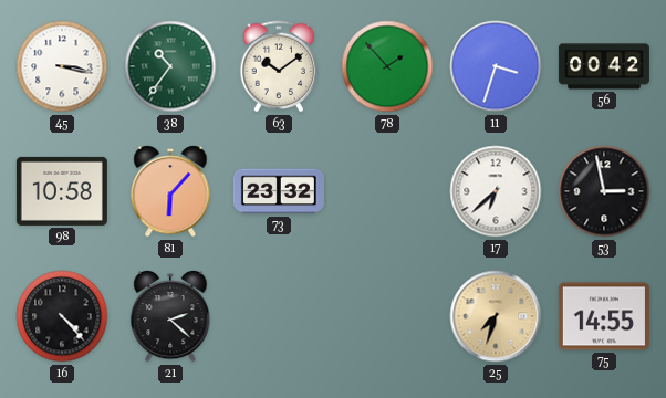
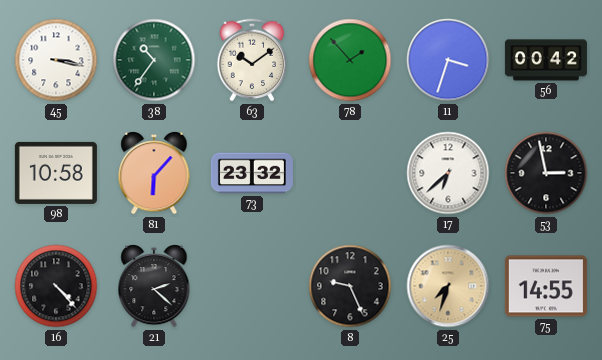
8: none -> 9:26 (350, 286)
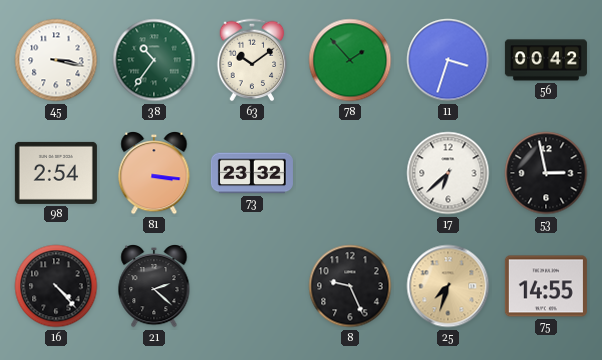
98: 10:58 -> 2:54 (56, 173)
81: 6:07 -> 3:16 (154, 174)
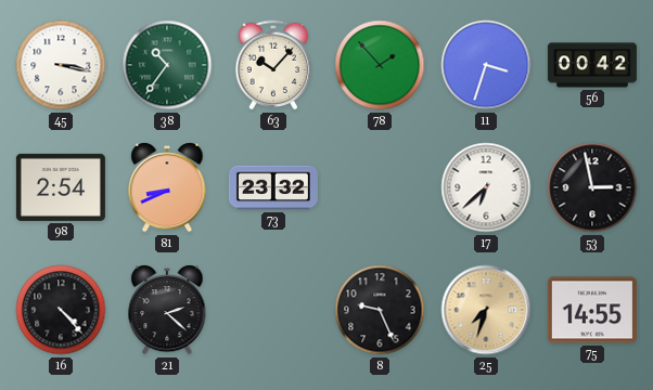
63: 10:09 -> 10:07 (273, 65)
81: 3:16 -> 8:41 (167, 188)
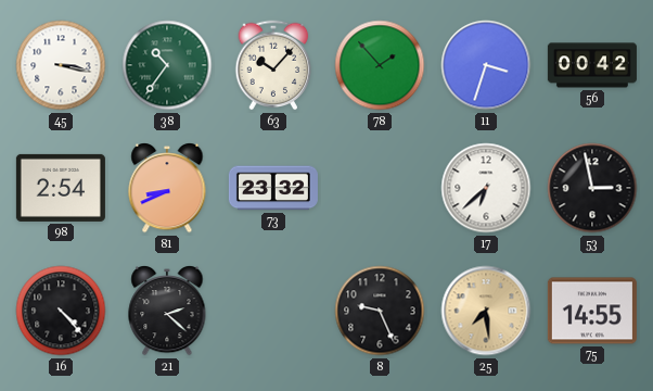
25: 7:33 -> 7:29 (486, 311)
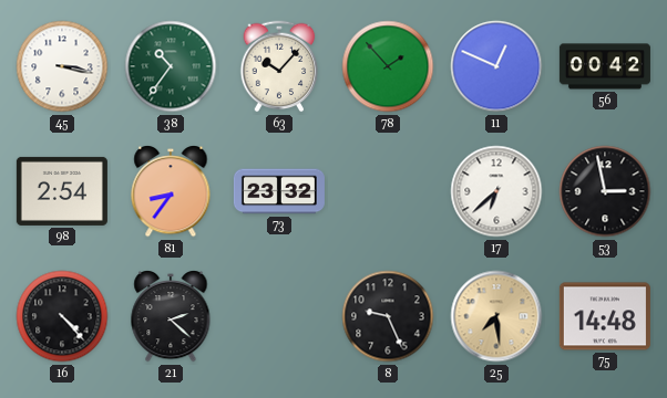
11: 3:33 -> 12:49 (496, 66)
81: 8:41 -> 8:36 (171, 192)
75: 14:55 -> 14:48 (605, 316)
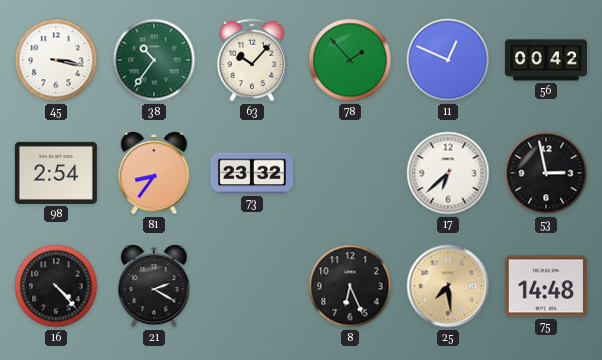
21: 2:22 -> 2:20 (154, 287)
8: 9:26 -> 6:26 (350, 286)
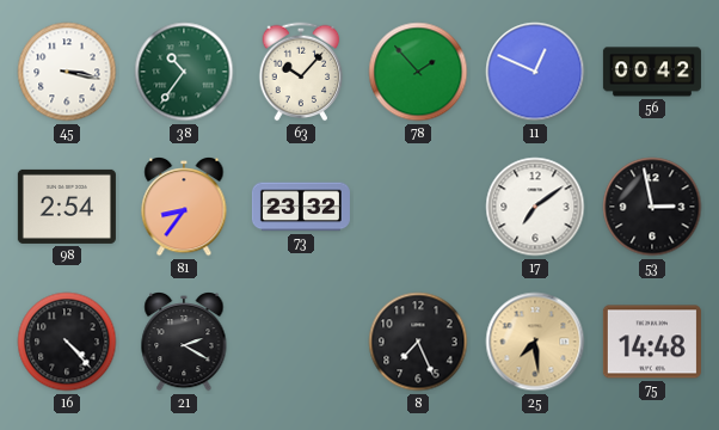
17: 6:38 -> 7:09 (535, 207)
8: 6:26 -> 7:26 (418, 342)
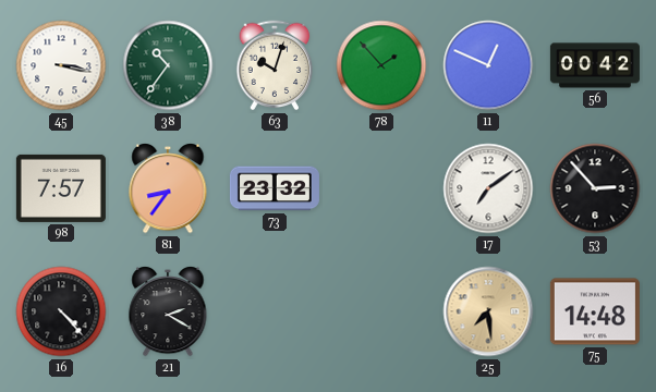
63: 10:07 -> 10:03 (275, 65)
98: 2:54 -> 7:57 (61, 188)
53: 2:58 -> 2:53 (595, 188)
8: 7:26 -> none (418, 342)
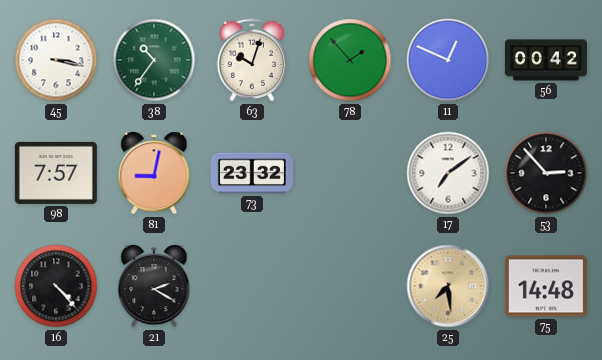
81: 8:36 -> 9:02 (154, 174)
